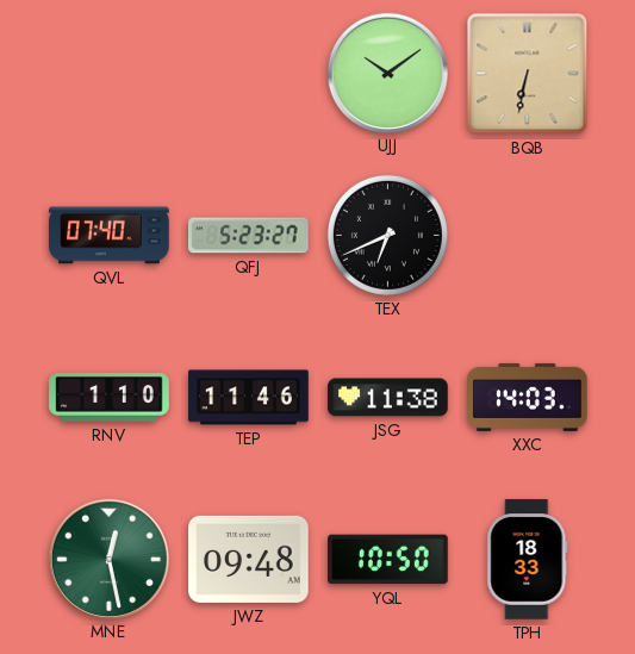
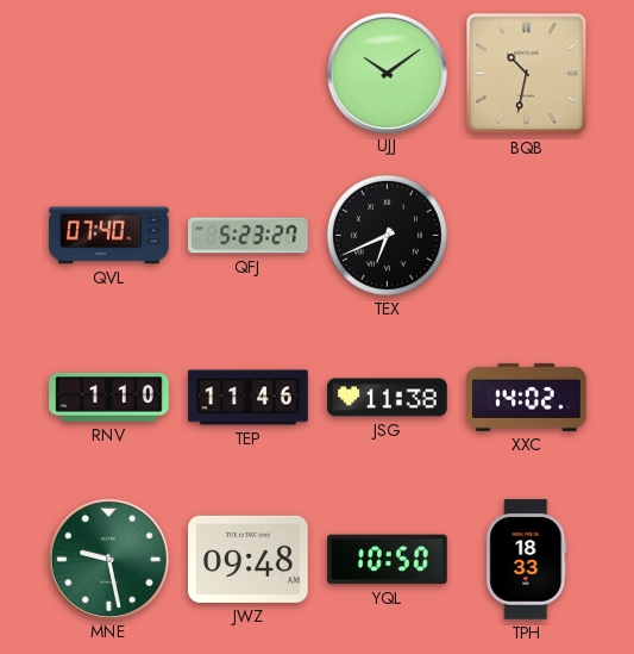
BQB: 6:32 -> 10:32 (527, 74)
XXC: 14:03 -> 14:02 (527, 397)
MNE: 12:28 -> 9:28 (108, 559)
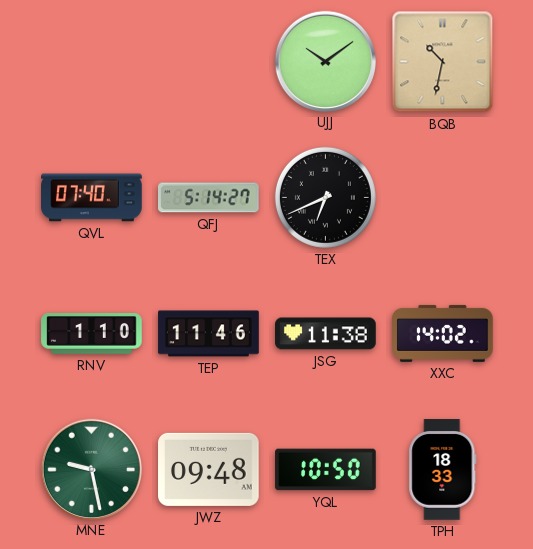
QFJ: 5:23 -> 5:14 (209, 198)
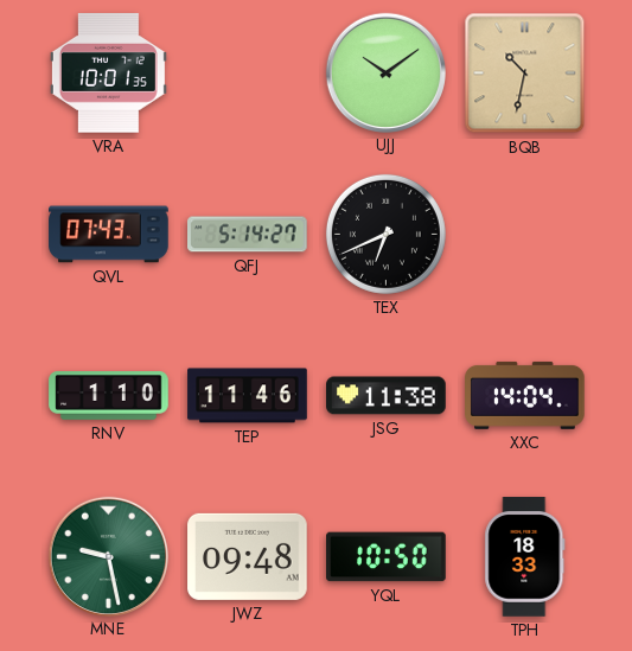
VRA: none -> 10:01 (108, 74)
QVL: 07:40 -> 07:43 (109, 235)
XXC: 14:02 -> 14:04 (525, 395)
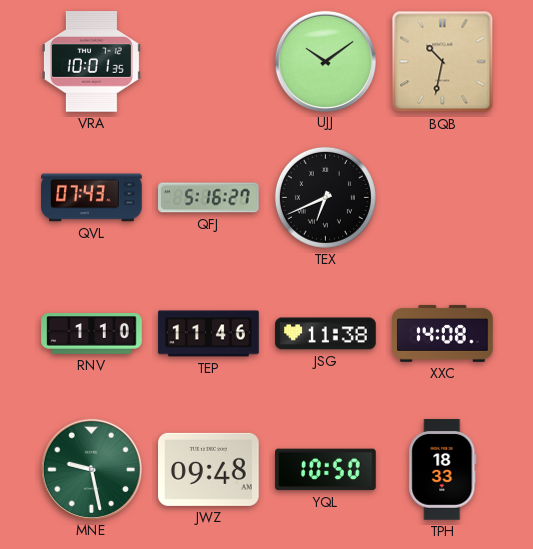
QFJ: 5:14 -> 5:16 (209, 198)
XXC: 14:04 -> 14:08 (443, 333)
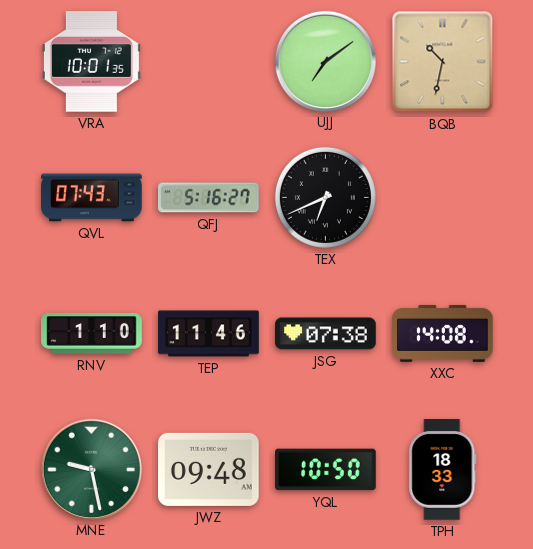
UJJ: 10:09 -> 7:09 (325, 61)
JSG: 11:38 -> 07:38 (326, 334)
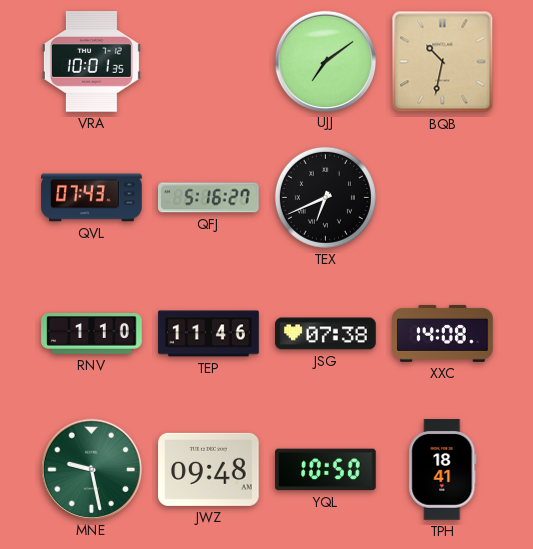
TPH: 18:33 -> 18:41 (443, 470)
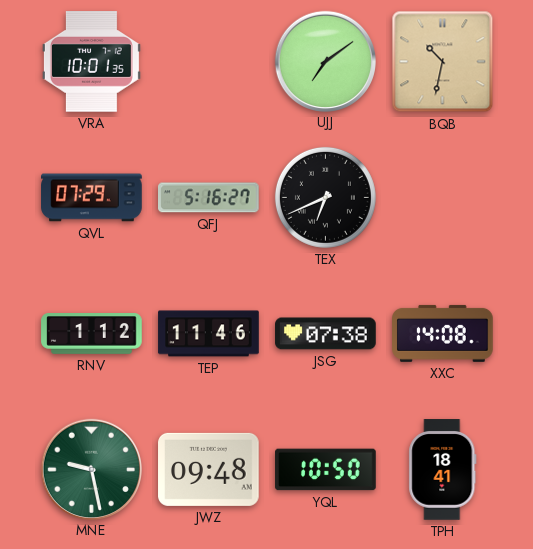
QVL: 07:43 -> 07:29 (92, 198)
RNV: 1:10 -> 1:12 (92, 334)
